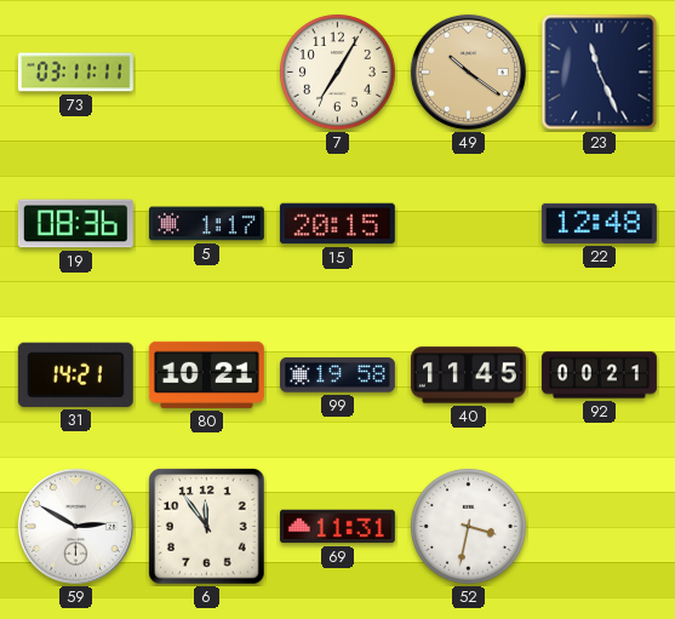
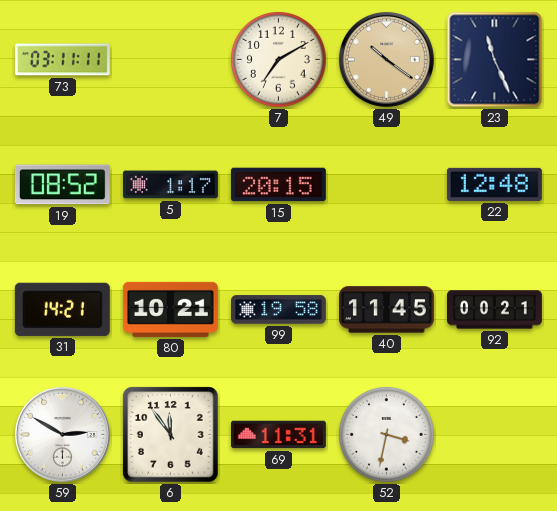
7: 7:05 -> 7:10 (279, 60)
19: 08:36 -> 08:52 (62, 185)
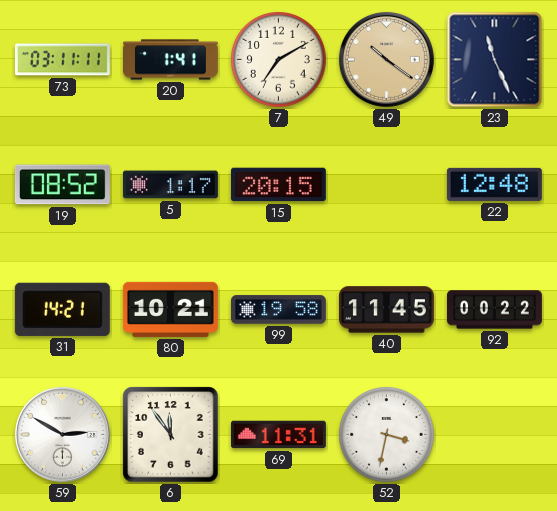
20: none -> 1:41 (170, 60)
92: 00:21 -> 00:22 (495, 310)
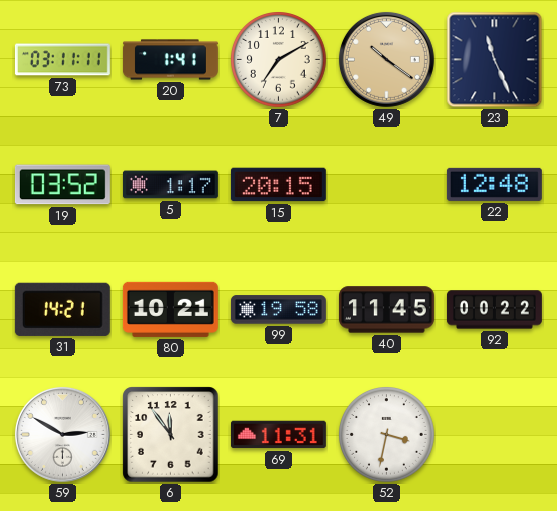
19: 08:52 -> 03:52 (62, 185)
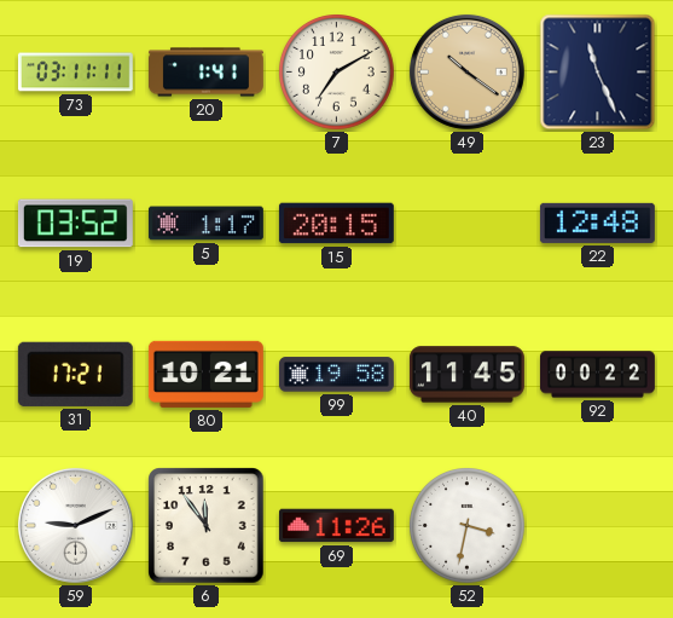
31: 14:21 -> 17:21 (75, 374)
59: 2:50 -> 9:11 (75, 525)
69: 11:31 -> 11:26 (336, 526)
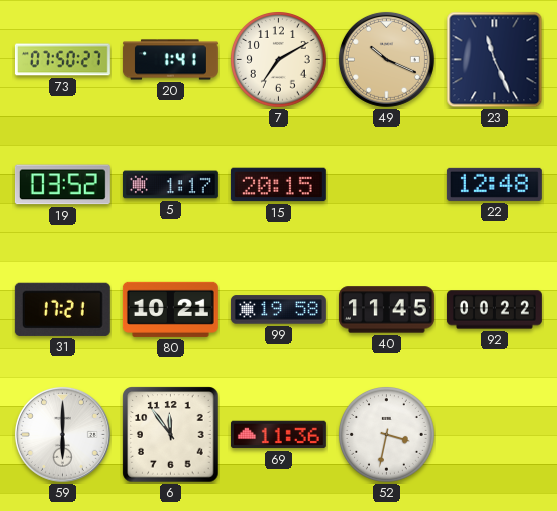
73: 03:11 -> 07:50 (62, 60)
49: 10:21 -> 10:19 (386, 59)
59: 9:11 -> 6:00 (62, 434)
69: 11:26 -> 11:36 (278, 435)
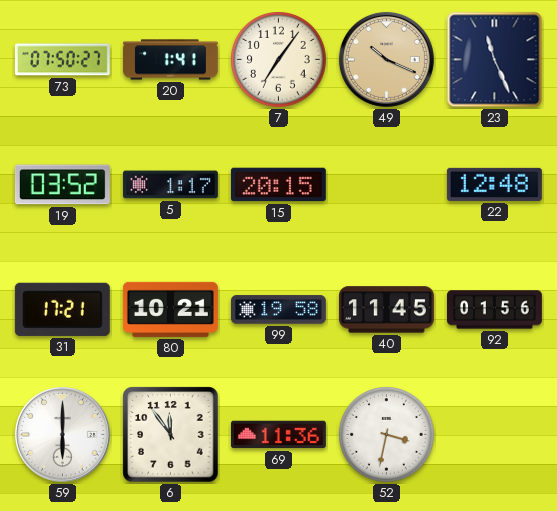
7: 7:10 -> 7:06 (279, 60)
92: 00:22 -> 01:56 (495, 310)
